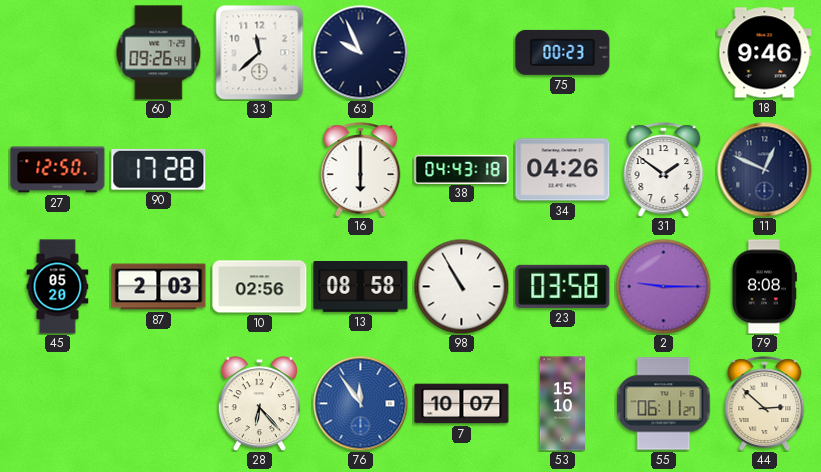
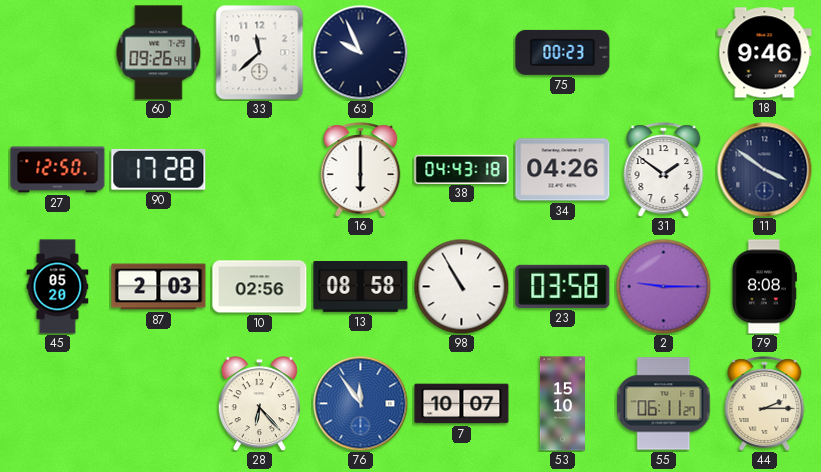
11: 12:49 -> 3:51 (764, 169)
44: 2:52 -> 2:15 (765, 404)
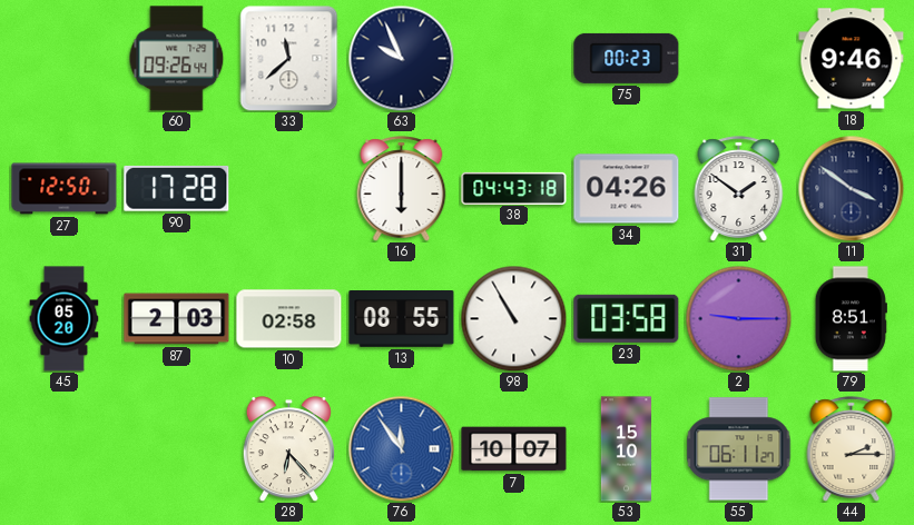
10: 02:56 -> 02:58 (289, 319)
13: 08:58 -> 08:55 (402, 319)
79: 8:08 -> 8:51 (851, 319)
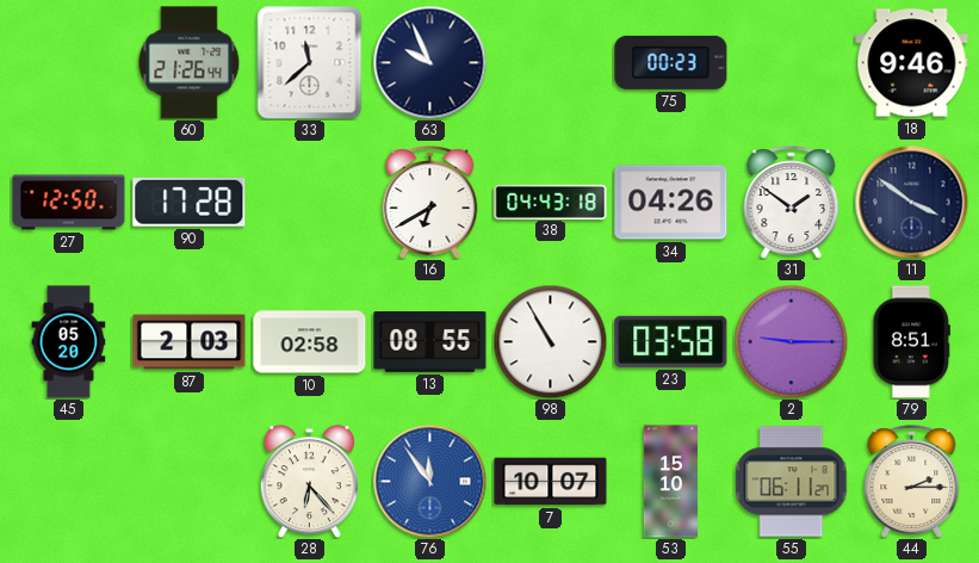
60: 09:26 -> 21:26 (190, 63)
16: 6:00 -> 6:40 (430, 203)
